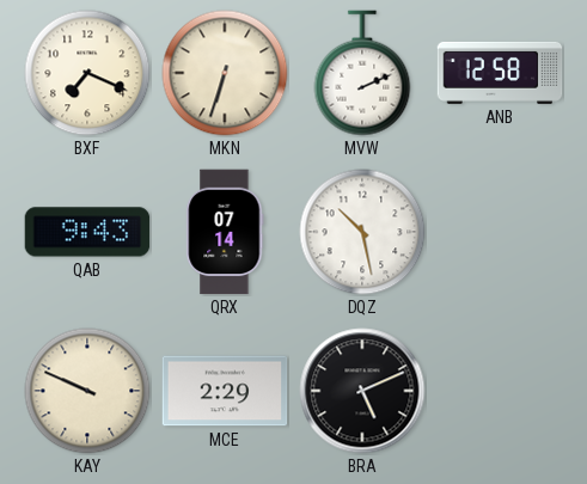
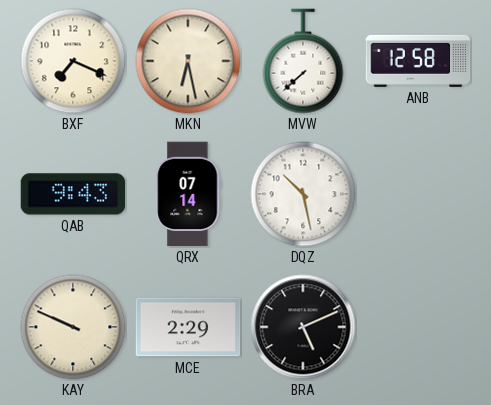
MKN: 6:33 -> 6:28 (188, 61)
MVW: 2:11 -> 7:38 (303, 61)
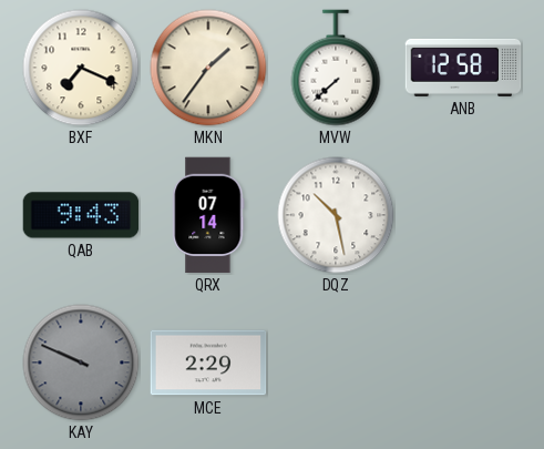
MKN: 6:28 -> 1:36 (208, 68)
KAY dial: cream -> grey (81, 363)
BRA: 5:11 -> none (303, 327)
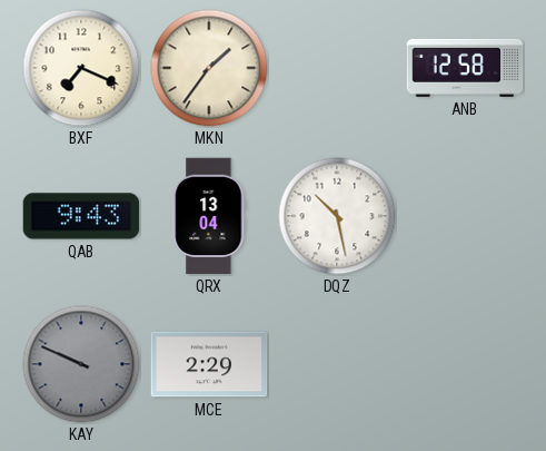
MVW: 7:38 -> none (336, 68)
QRX: 07:14 -> 13:04 (209, 216)
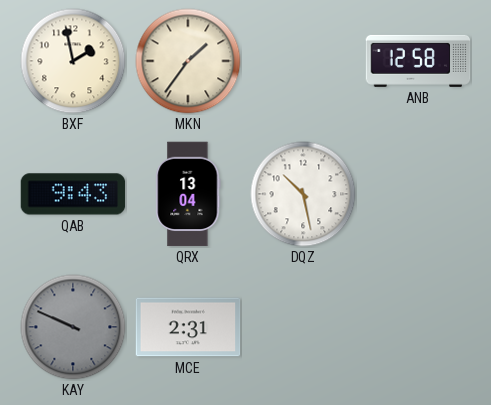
BXF: 7:19 -> 1:58 (73, 61)
MCE: 2:29 -> 2:31 (188, 327)
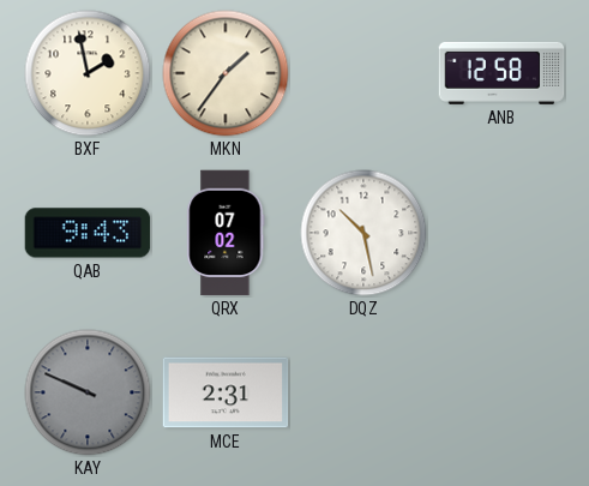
QRX: 13:04 -> 07:02 (226, 233)
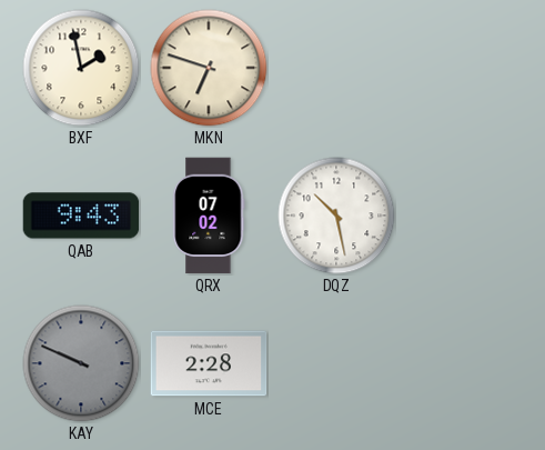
MKN: 1:36 -> 6:48 (209, 68)
ANB: 12:58 -> none (501, 73)
MCE: 2:31 -> 2:28 (209, 363)
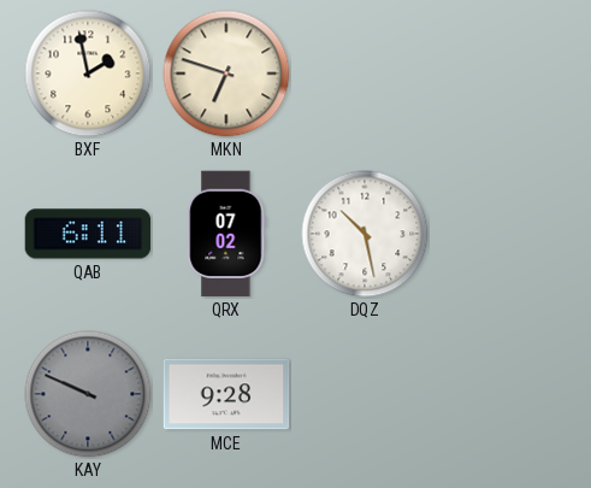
QAB: 9:43 -> 6:11 (88, 234)
MCE: 2:28 -> 9:28 (226, 394)
